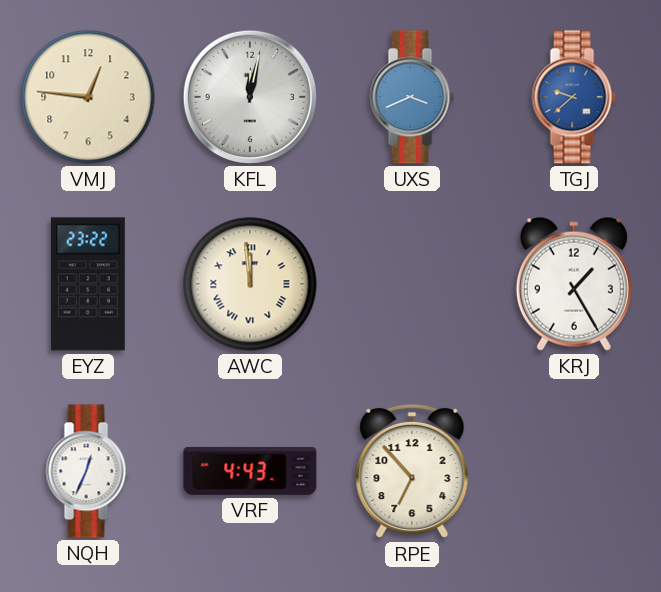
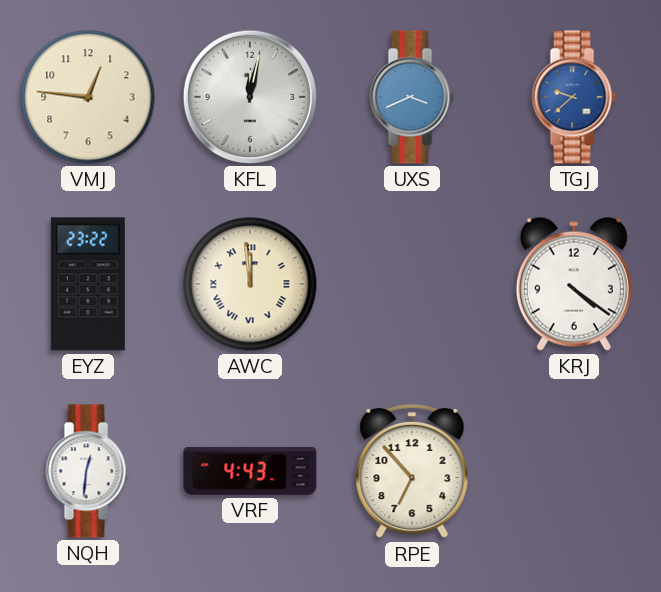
KRJ: 1:25 -> 4:21 (574, 284)
NQH: 12:34 -> 12:31 (88, 471)
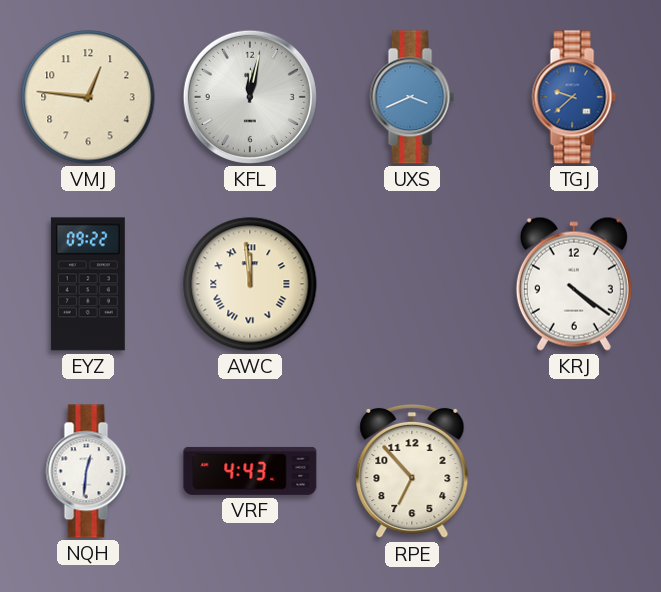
EYZ: 23:22 -> 09:22 (88, 284)
